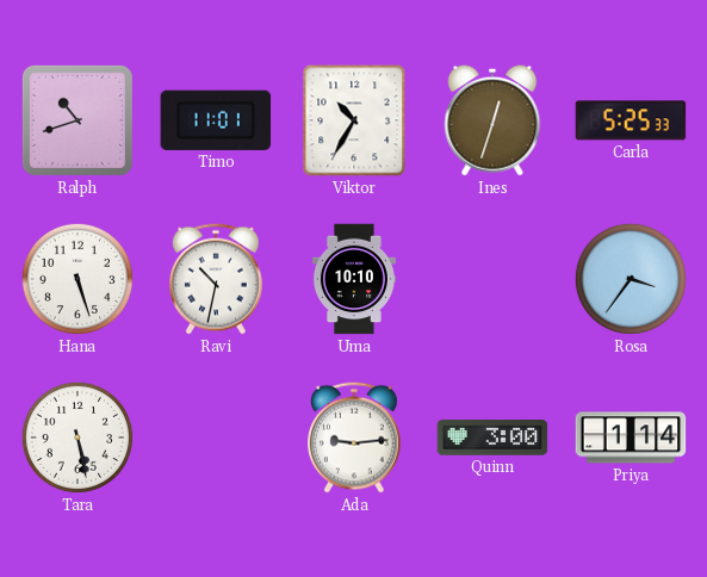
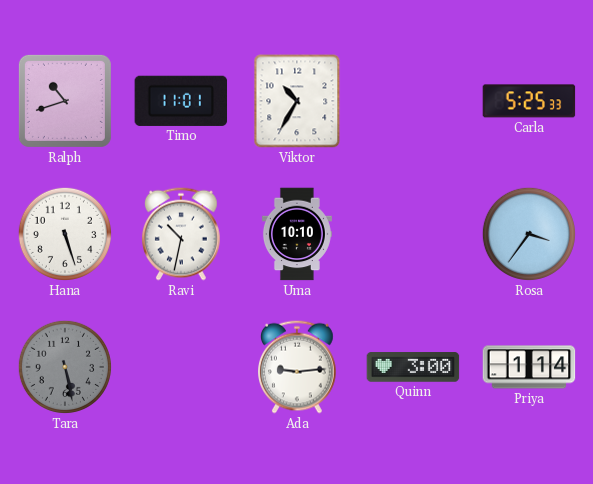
Ines: 12:33 -> none (492, 120)
Tara dial: white -> grey (65, 367)
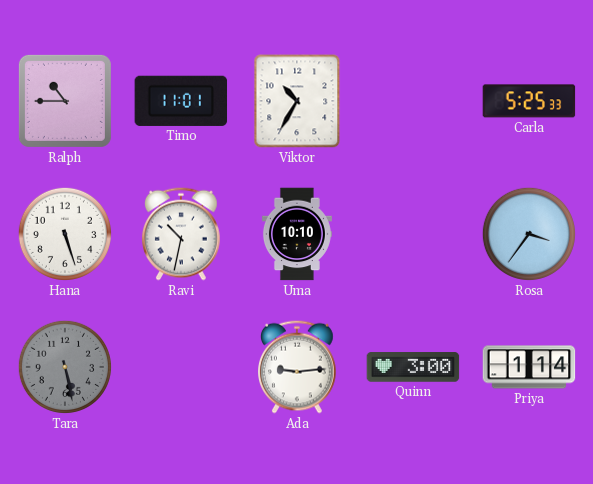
Ralph: 10:42 -> 10:45 (65, 101)
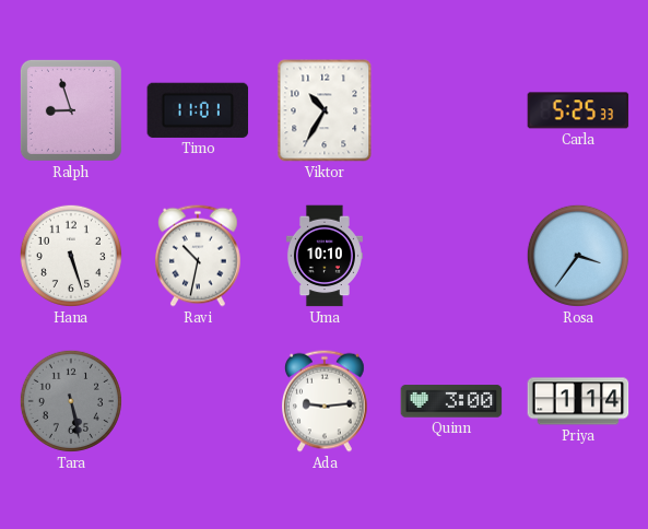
Ralph: 10:45 -> 8:57 (71, 110)
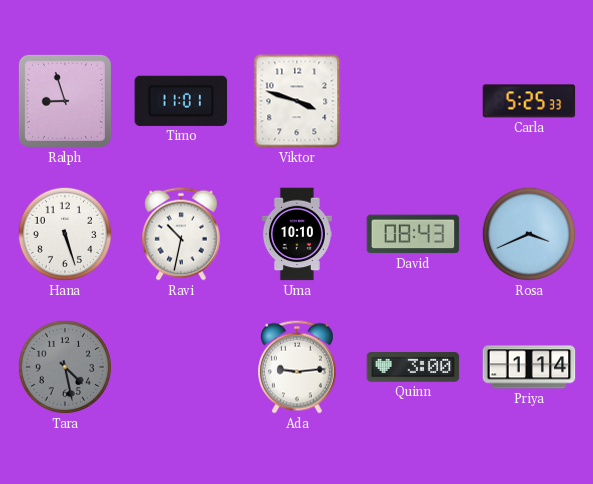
Viktor: 10:35 -> 3:48 (297, 101)
David: none -> 08:43 (413, 234)
Rosa: 3:36 -> 3:41 (529, 234)
Tara: 5:28 -> 4:28 (65, 367)
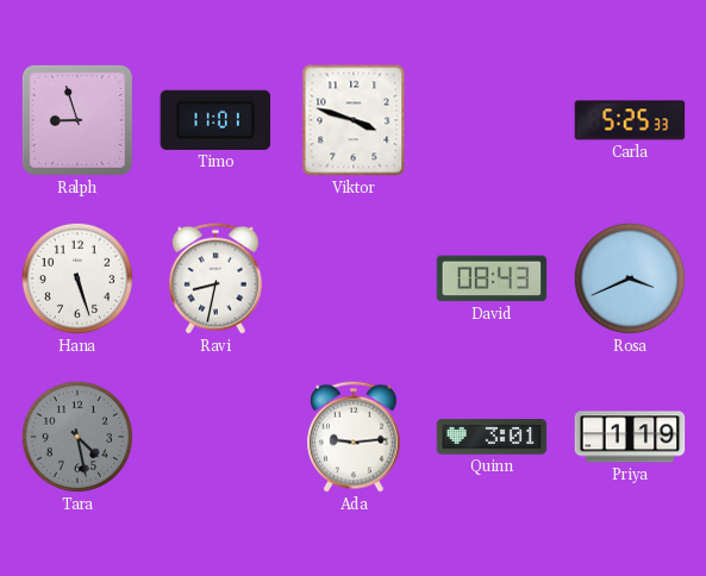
Ravi: 10:32 -> 8:32 (217, 278)
Uma: 10:10 -> none (297, 234)
Quinn: 3:00 -> 3:01 (492, 437)
Priya: 1:14 -> 1:19 (630, 437)
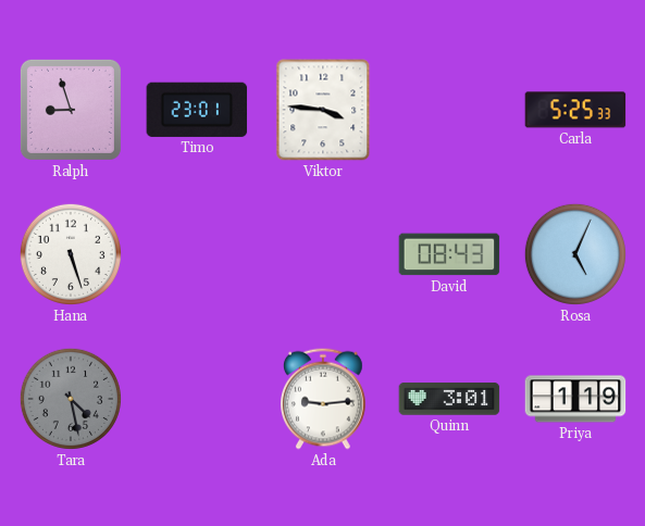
Timo: 11:01 -> 23:01 (197, 110)
Viktor: 3:48 -> 3:46 (323, 110)
Ravi: 8:32 -> none (217, 278)
Rosa: 3:41 -> 5:04 (575, 254)
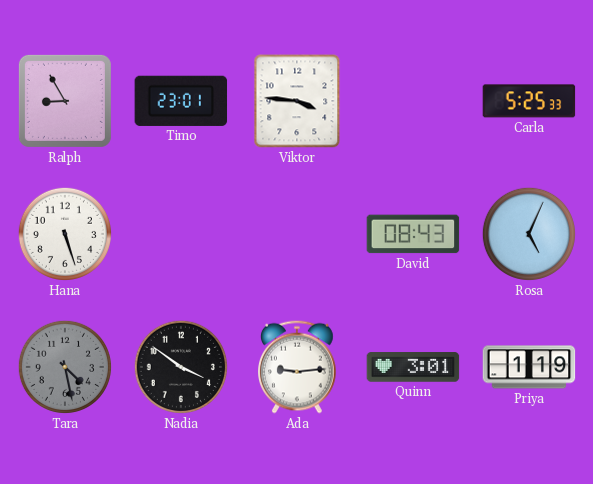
Ralph: 8:57 -> 8:55 (65, 101)
Nadia: none -> 3:51 (181, 367)
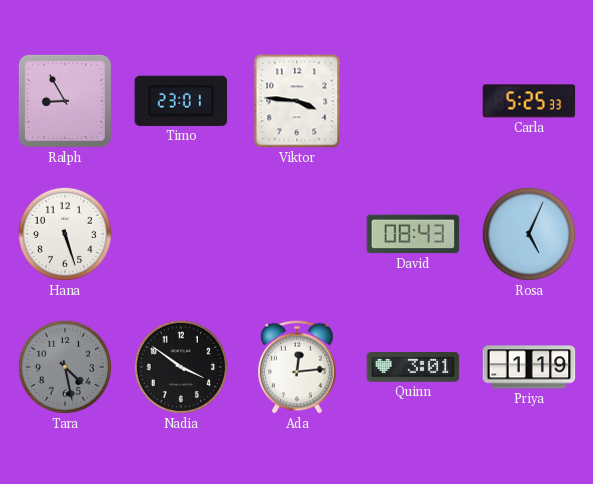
Ada: 9:14 -> 12:14 (298, 367)
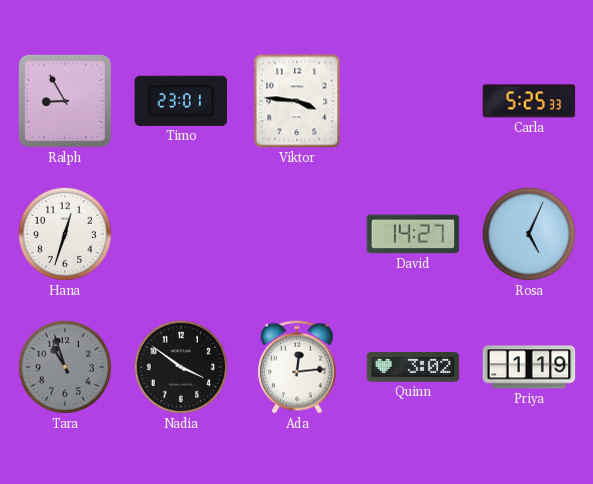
Hana: 5:27 -> 12:33 (65, 234)
David: 08:43 -> 14:27 (413, 234)
Tara: 4:28 -> 10:57 (65, 367)
Quinn: 3:01 -> 3:02 (413, 367)
